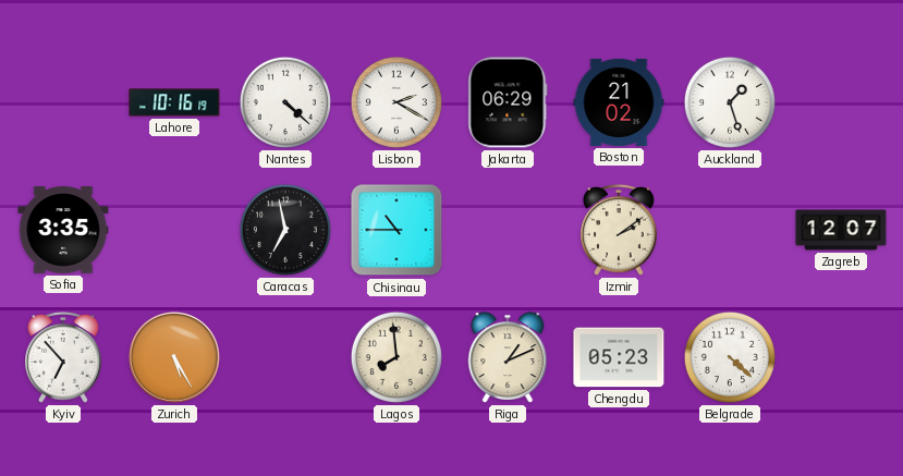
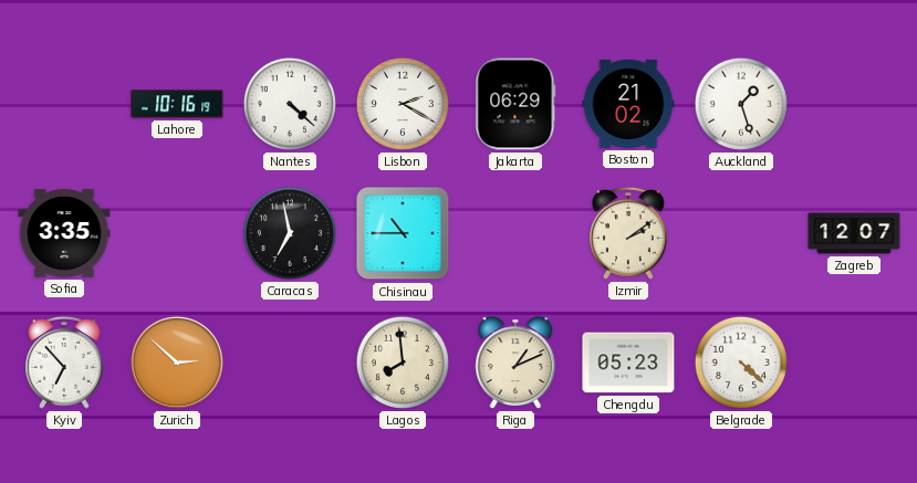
Zurich: 5:25 -> 2:52 (177, 363)
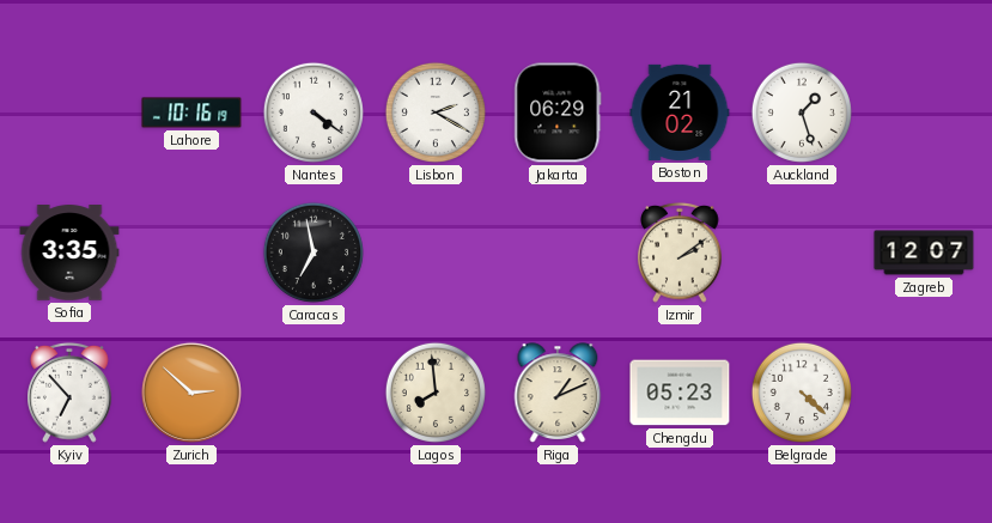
Nantes: 4:22 -> 4:21 (314, 112)
Chisinau: 10:45 -> none (403, 233)
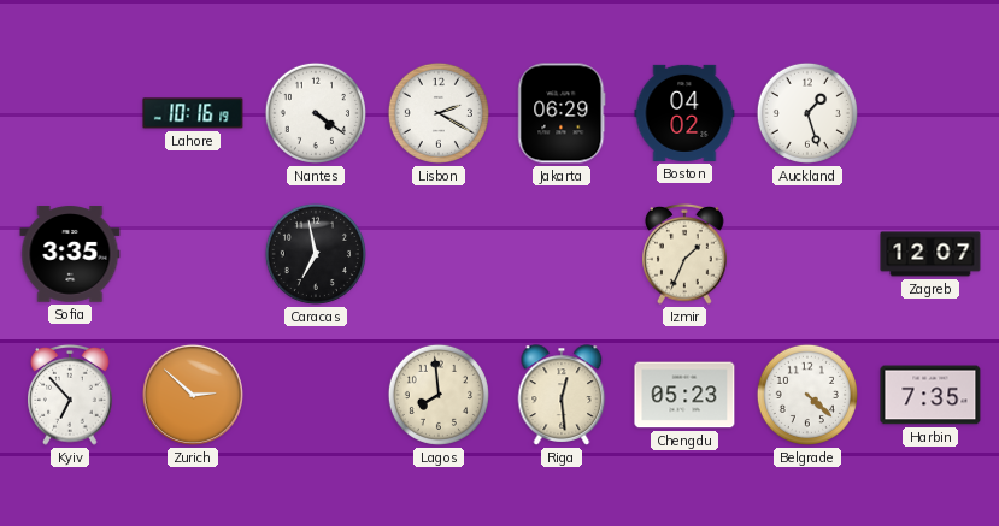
Boston: 21:02 -> 04:02 (684, 113)
Izmir: 2:09 -> 1:34 (684, 254)
Riga: 1:11 -> 12:29 (562, 395)
Harbin: none -> 7:35 (930, 395)
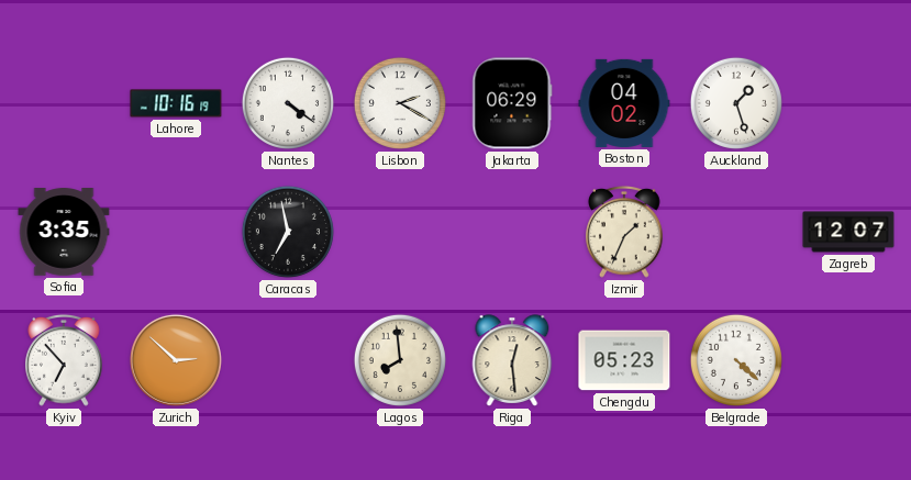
Harbin: 7:35 -> none (930, 395)
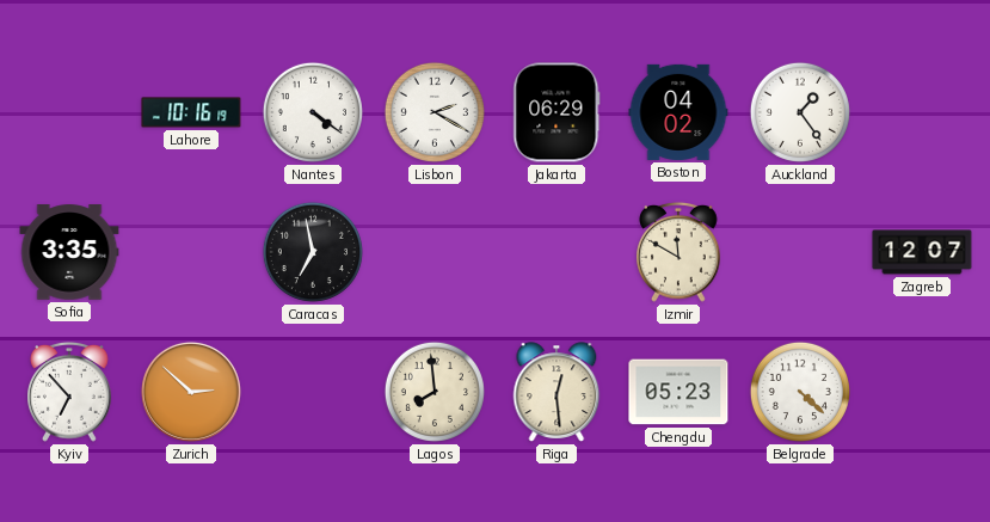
Auckland: 1:27 -> 1:24 (800, 112)
Izmir: 1:34 -> 11:50 (678, 252)
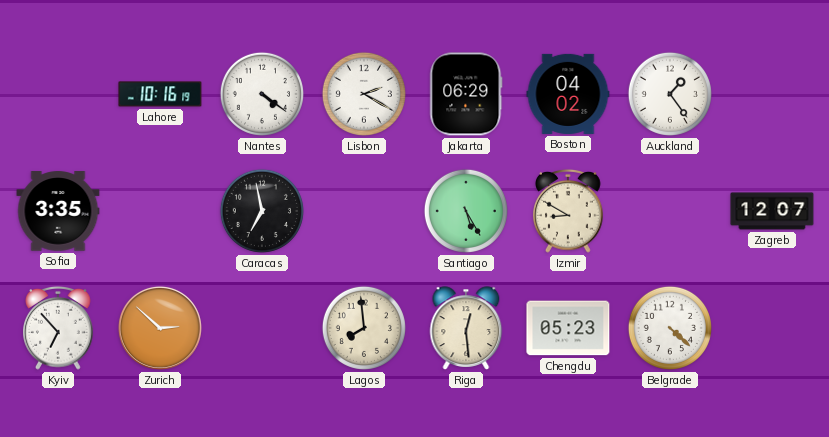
Santiago: none -> 5:25 (466, 211)
Izmir: 11:50 -> 8:50 (568, 211)
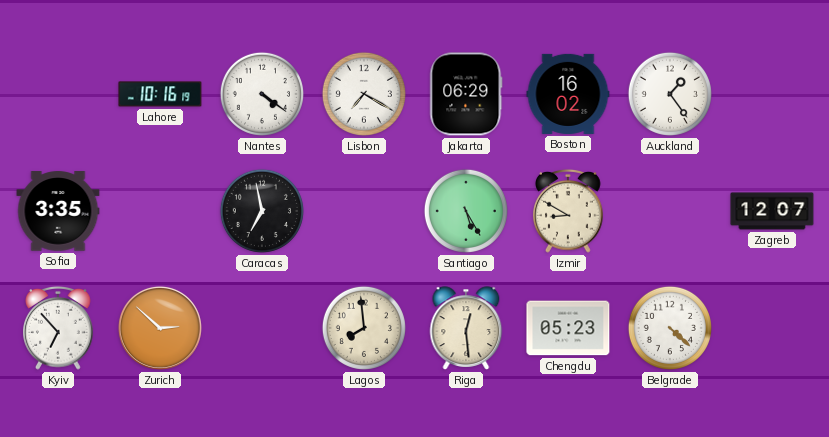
Lisbon: 2:20 -> 7:20 (364, 94)
Boston: 04:02 -> 16:02 (568, 94)
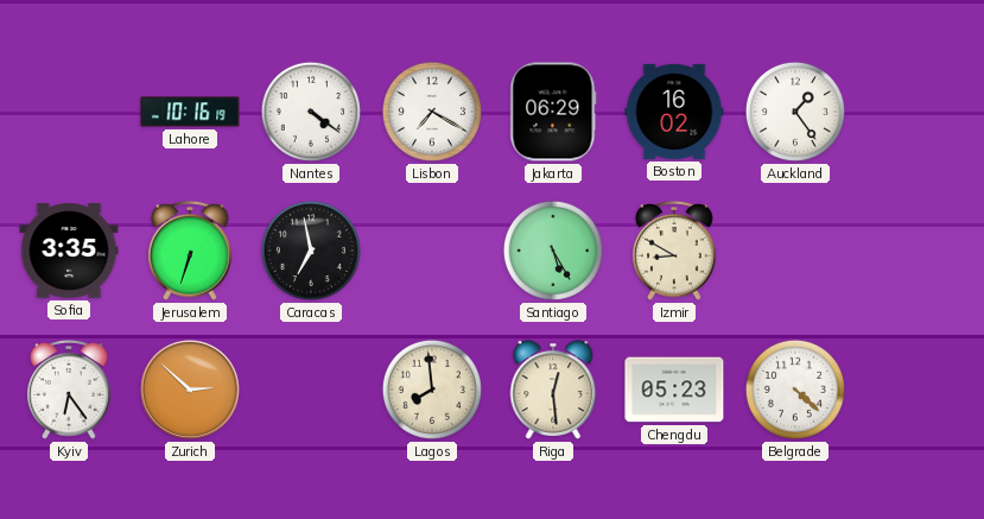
Jerusalem: none -> 6:33 (190, 251)
Zagreb: 12:07 -> none (772, 211)
Kyiv: 6:53 -> 6:24 (69, 390)
